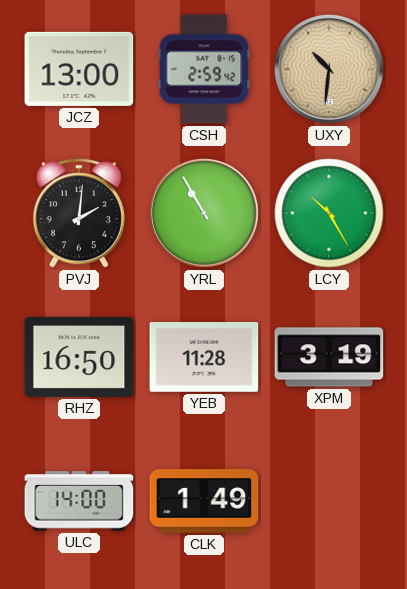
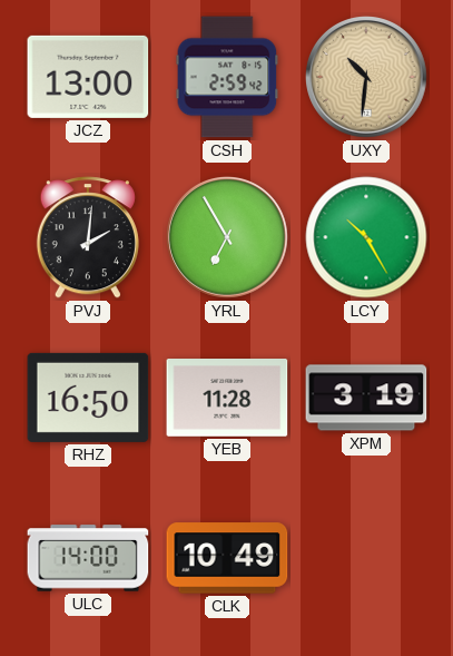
YRL: 10:55 -> 6:55 (228, 238)
CLK: 1:49 -> 10:49 (227, 558)
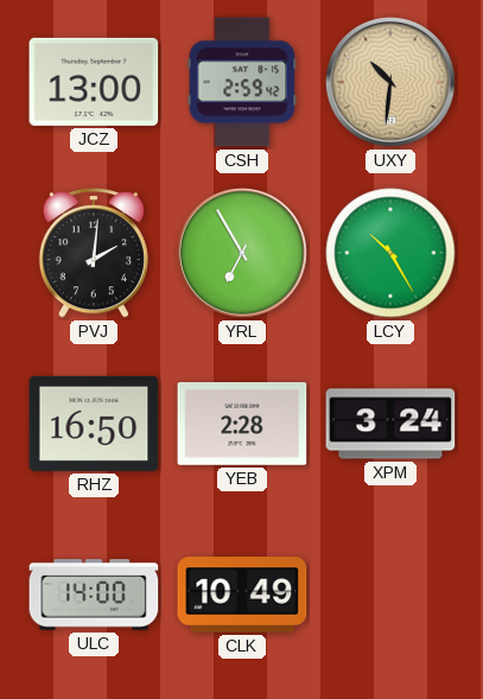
YEB: 11:28 -> 2:28 (242, 425)
XPM: 3:19 -> 3:24 (390, 424)
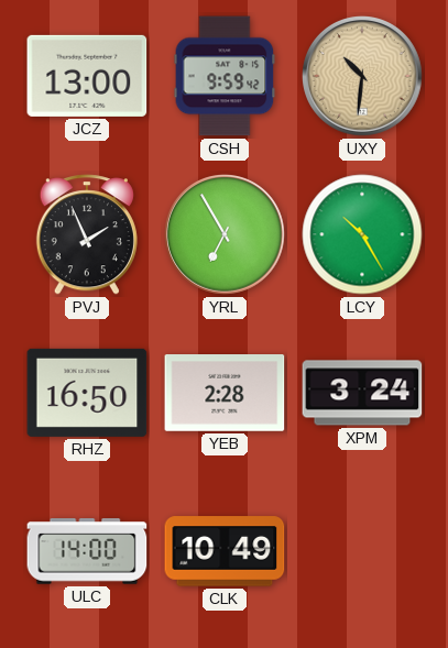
CSH: 2:59 -> 9:59 (225, 76)
PVJ: 2:01 -> 1:56 (87, 234)
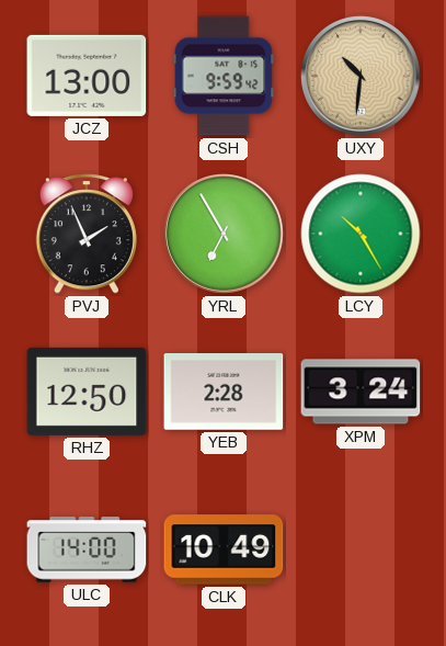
RHZ: 16:50 -> 12:50 (87, 392)
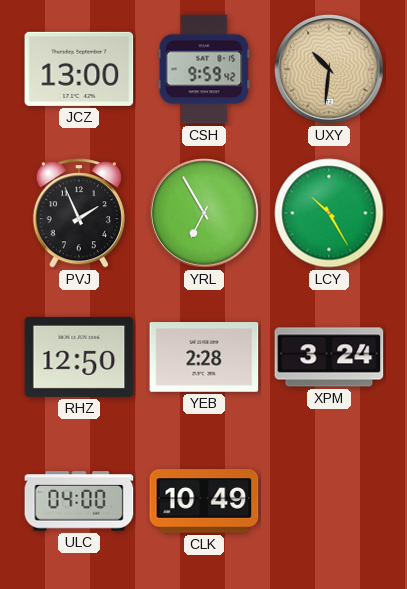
ULC: 14:00 -> 04:00 (79, 501)
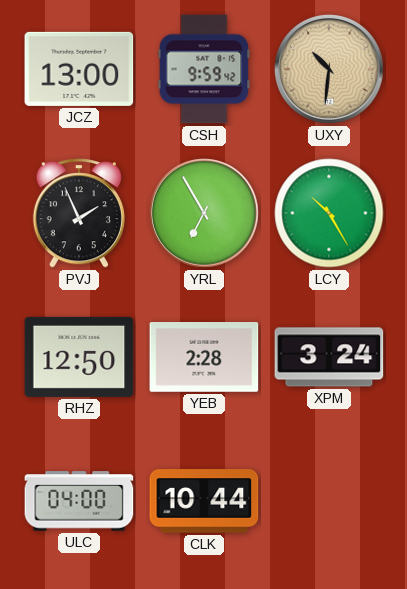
CLK: 10:49 -> 10:44 (204, 501)
